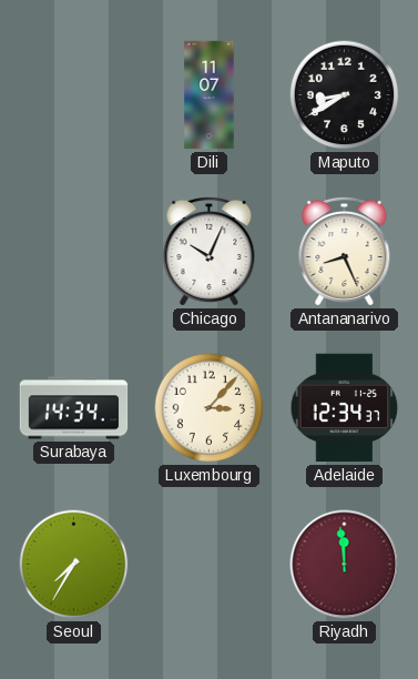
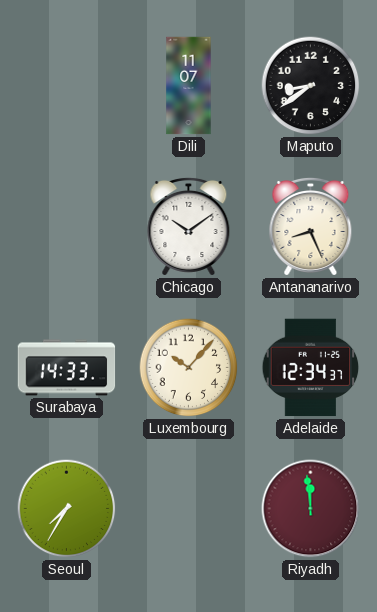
Maputo: 8:40 -> 8:39 (311, 86)
Chicago: 10:04 -> 10:09 (189, 227)
Surabaya: 14:34 -> 14:33 (67, 368)
Luxembourg: 3:07 -> 10:07 (189, 368)
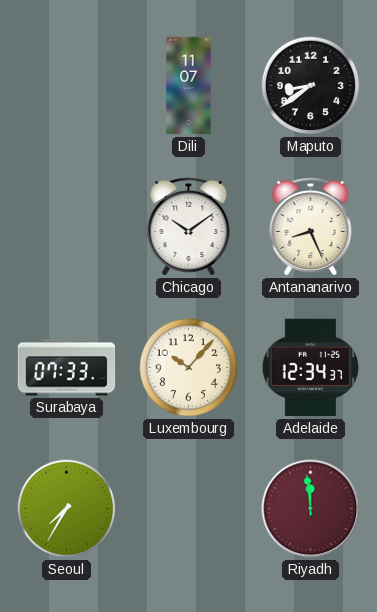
Surabaya: 14:33 -> 07:33 (67, 368)
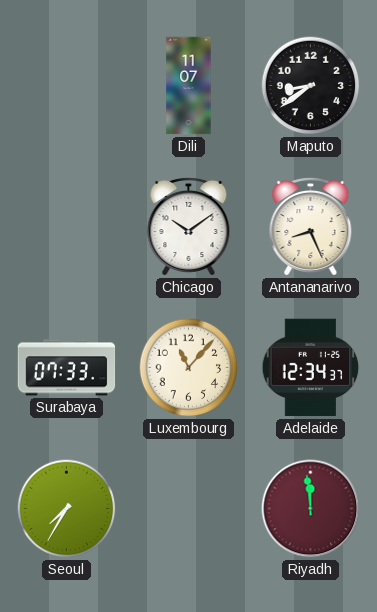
Luxembourg: 10:07 -> 11:07 (189, 368)
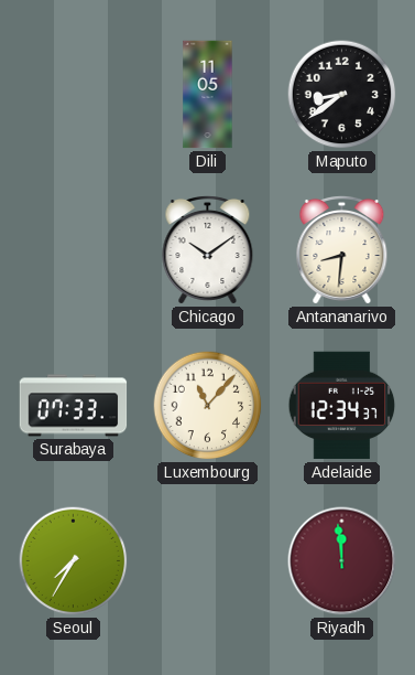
Dili: 11:07 -> 11:05 (208, 95)
Antananarivo: 8:26 -> 8:31 (342, 250)
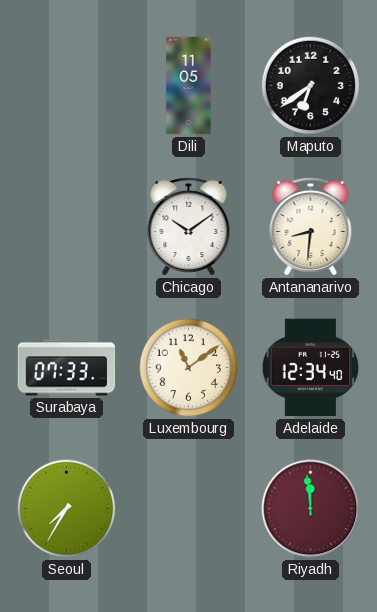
Maputo: 8:39 -> 6:39 (311, 86)
Luxembourg: 11:07 -> 11:09 (189, 368)
Adelaide: 12:34:37 -> 12:34:40 (311, 368)
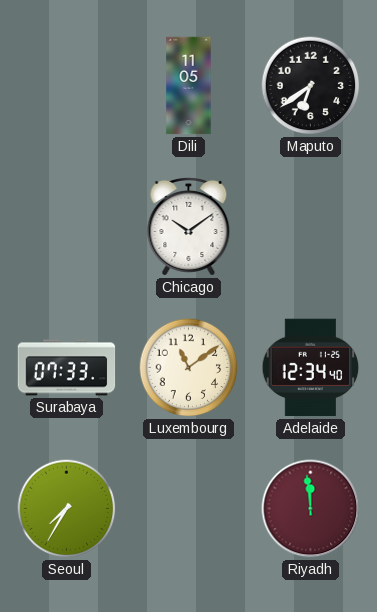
Antananarivo: 8:31 -> none (311, 227)
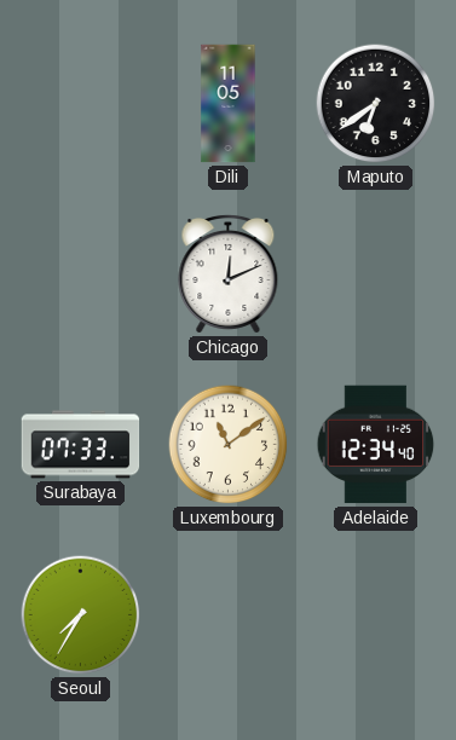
Chicago: 10:09 -> 12:11 (229, 274)
Riyadh: 11:59 -> none (311, 509)
